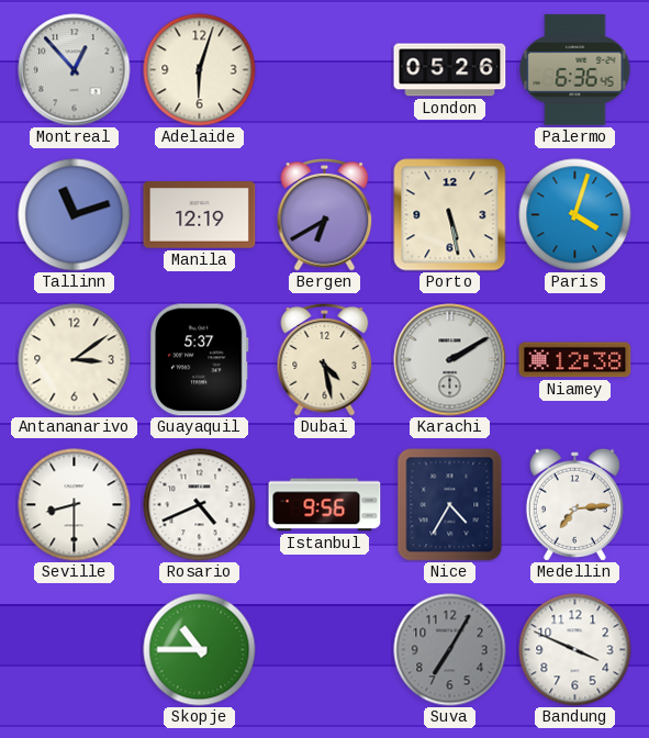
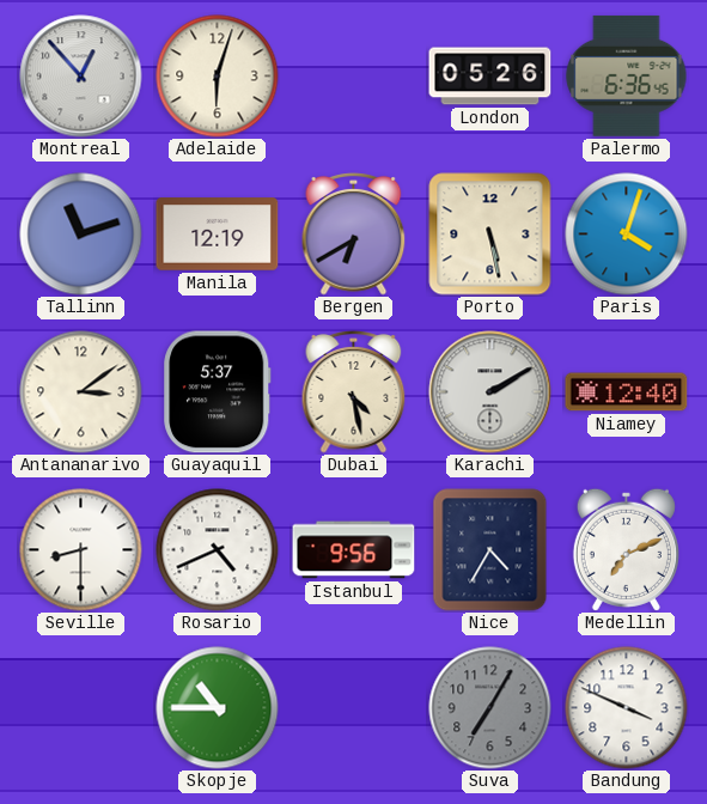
Niamey: 12:38 -> 12:40 (627, 392)
Medellin: 7:14 -> 7:11 (626, 549)
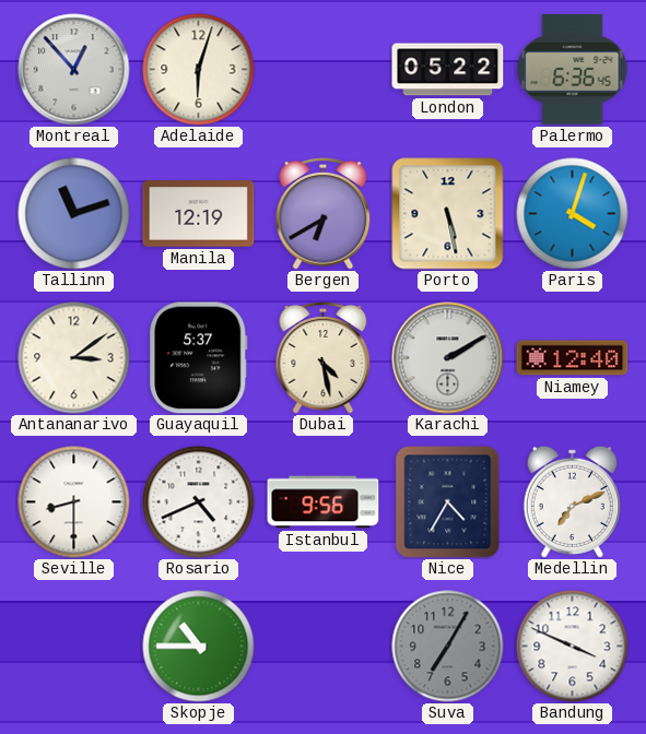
London: 05:26 -> 05:22 (448, 70)
